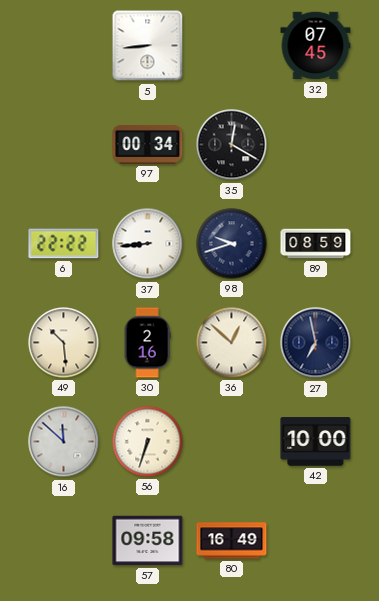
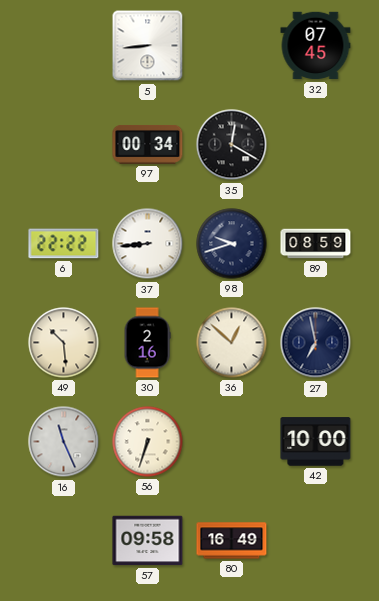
16: 11:52 -> 11:26 (64, 442)
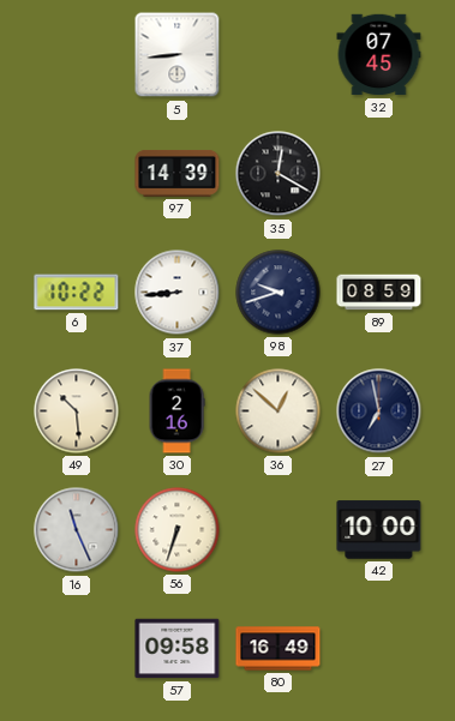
97: 00:34 -> 14:39 (178, 173)
6: 22:22 -> 10:22 (77, 293)
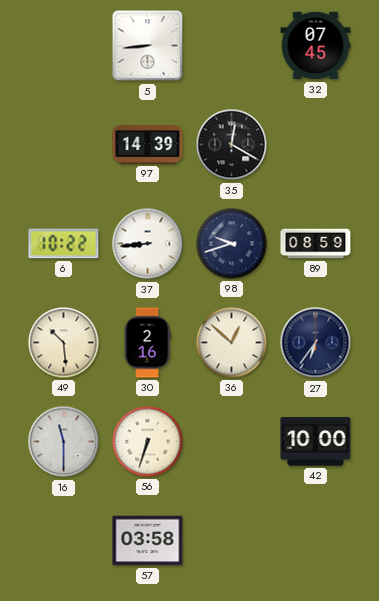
27: 6:58 -> 6:36 (316, 343)
16: 11:26 -> 11:30 (64, 442)
57: 09:58 -> 03:58 (148, 541)
80: 16:49 -> none (279, 649)
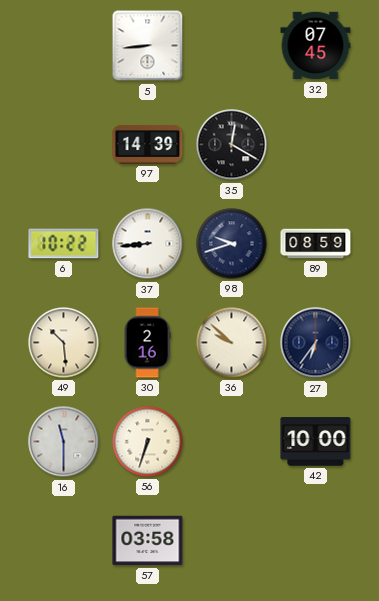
36: 12:52 -> 9:52 (232, 343)
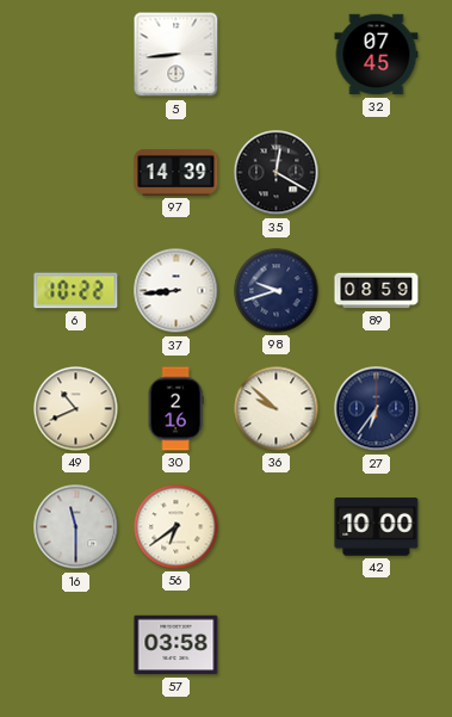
49: 10:29 -> 10:41 (76, 409)
56: 6:33 -> 6:39 (177, 527)
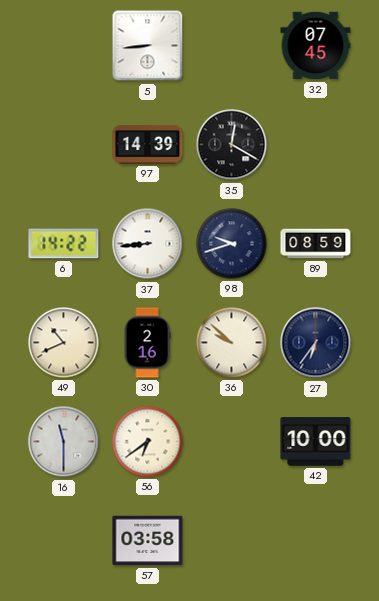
6: 10:22 -> 14:22 (64, 244)
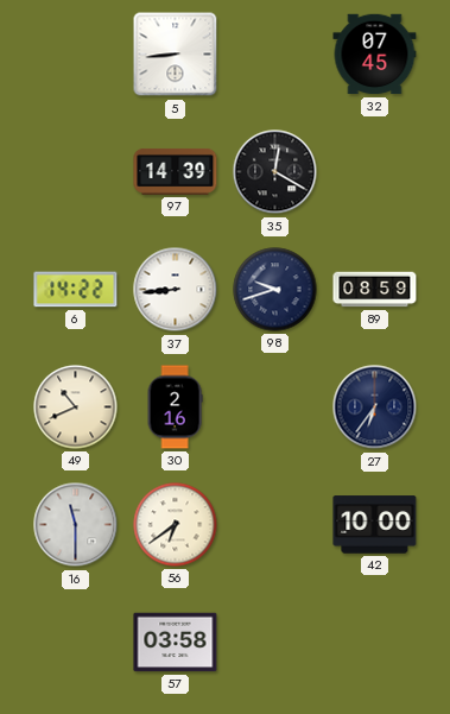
36: 9:52 -> none (232, 343)
